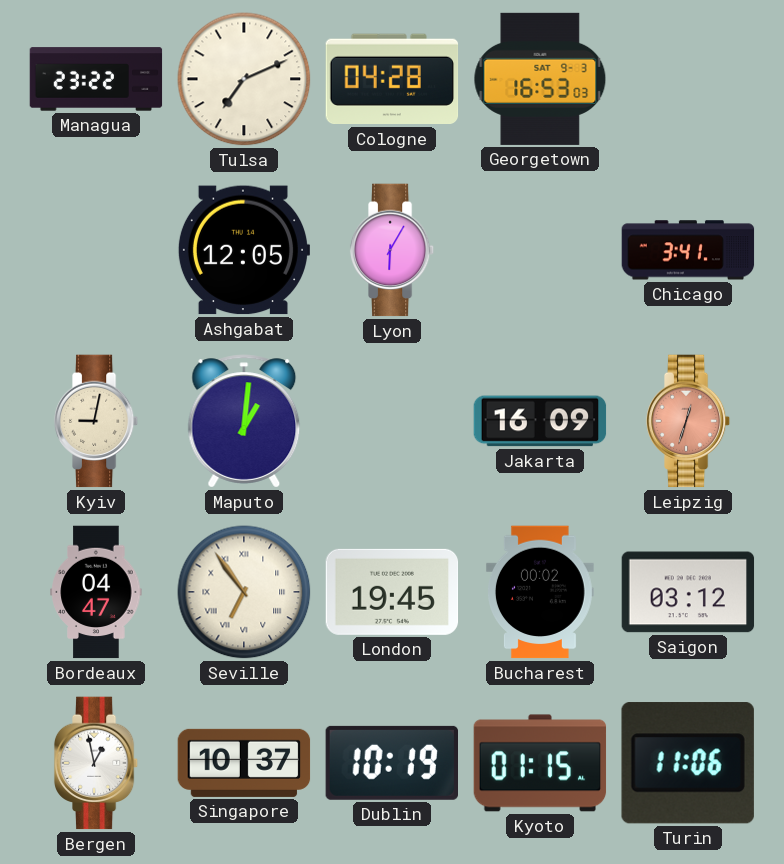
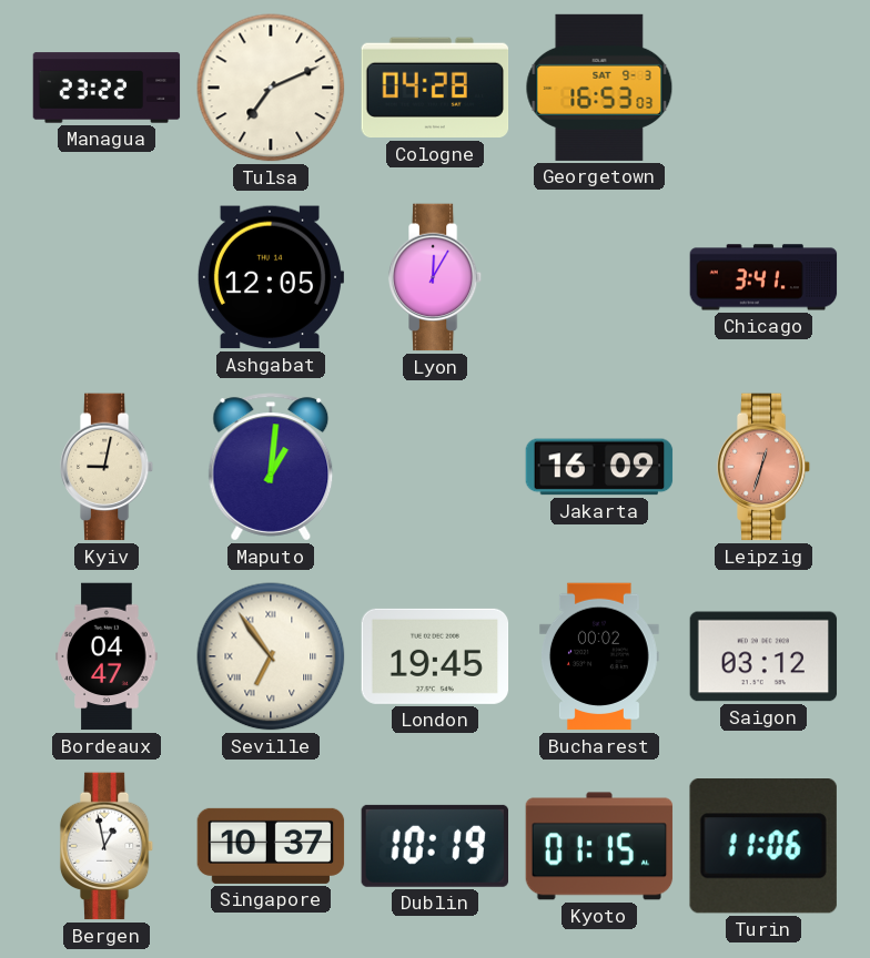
Lyon: 6:05 -> 12:05 (435, 277)
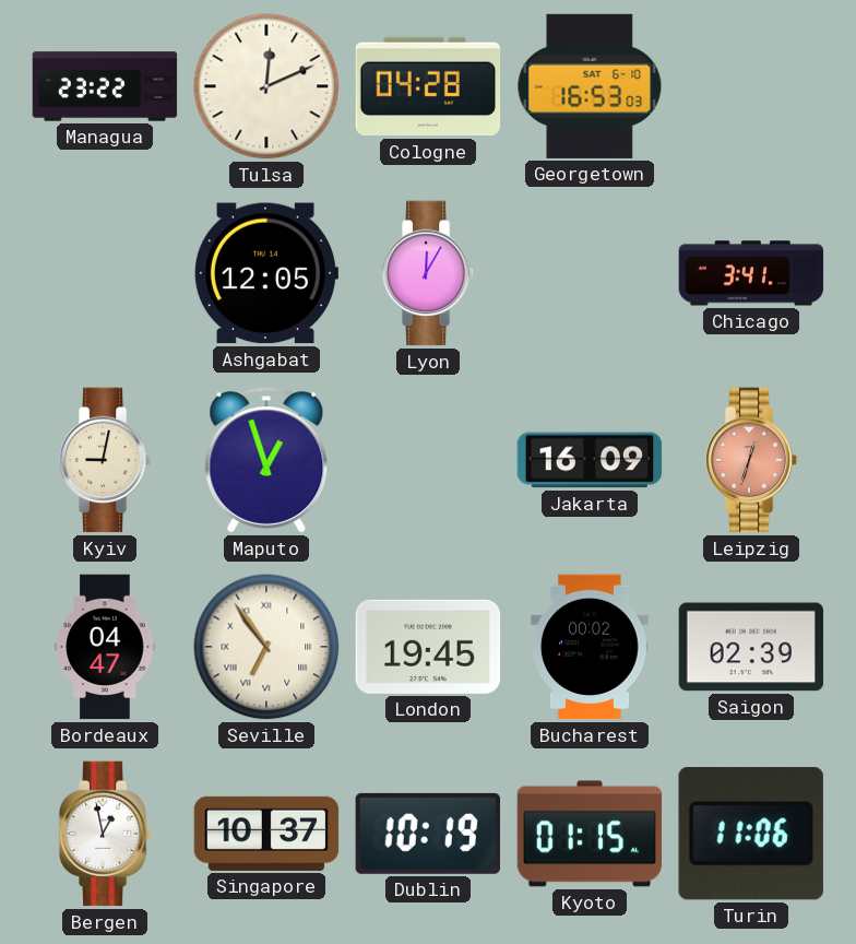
Tulsa: 7:11 -> 12:11 (266, 86)
Georgetown date: SAT 9-3 -> SAT 6-10 (590, 86)
Maputo: 1:01 -> 12:57 (266, 460)
Saigon: 03:12 -> 02:39 (751, 647)
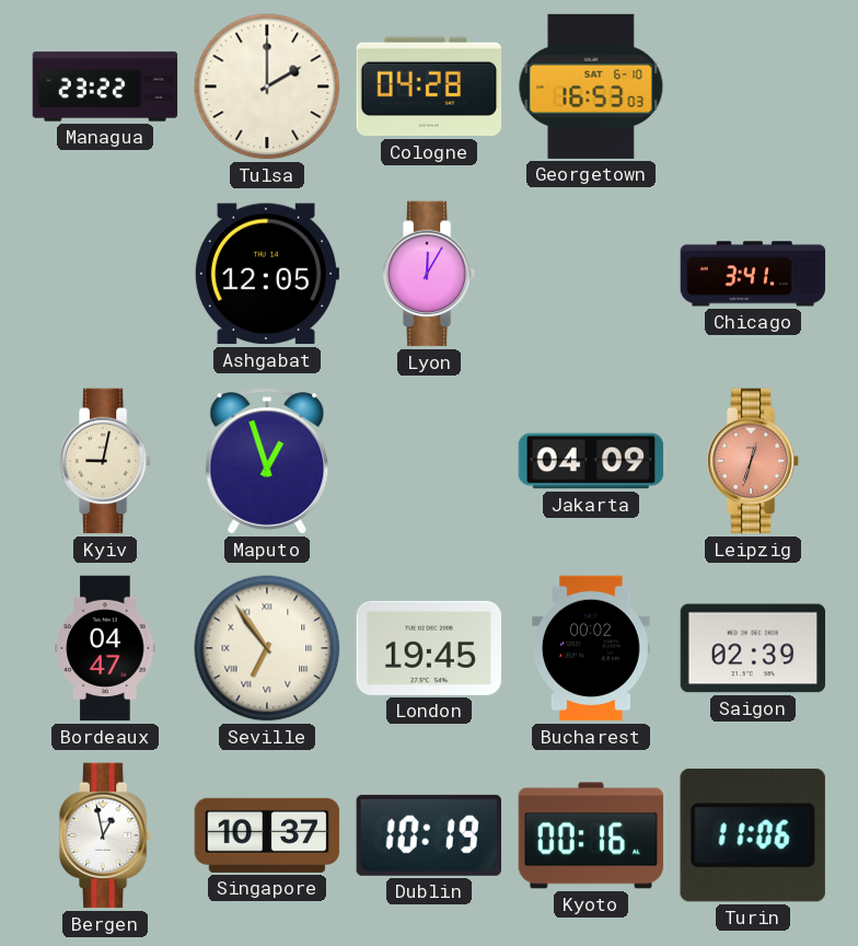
Tulsa: 12:11 -> 2:00 (267, 86)
Jakarta: 16:09 -> 04:09 (591, 461)
Kyoto: 01:15 -> 00:16 (591, 835)
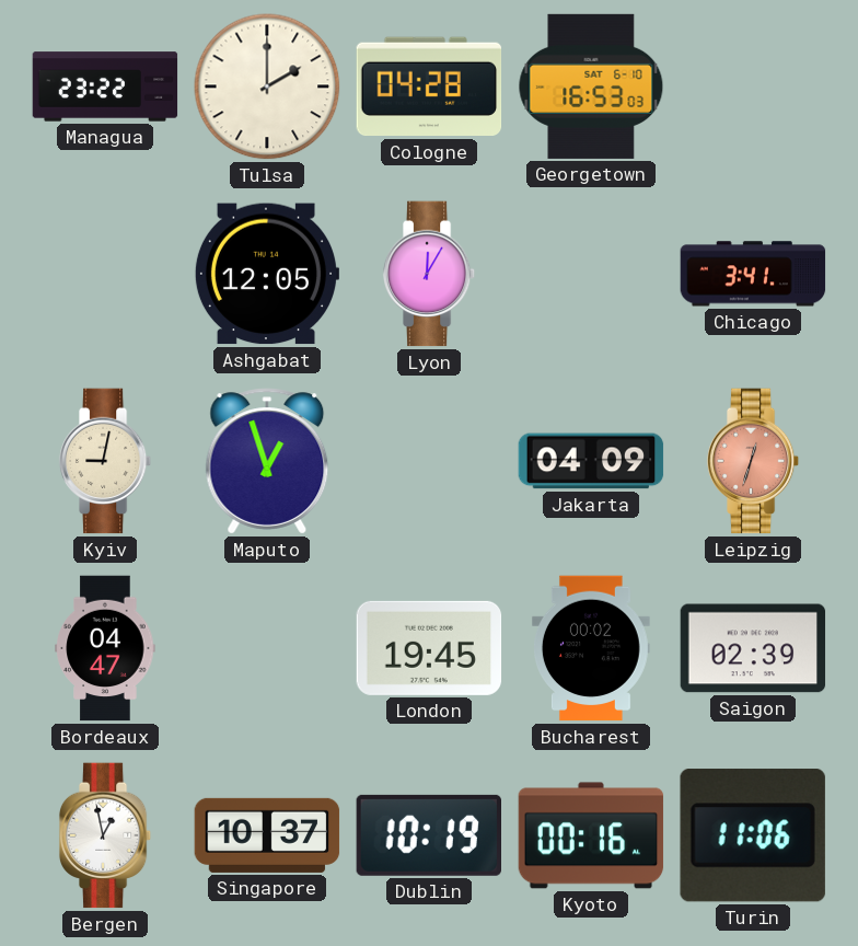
Seville: 6:54 -> none (267, 648)
